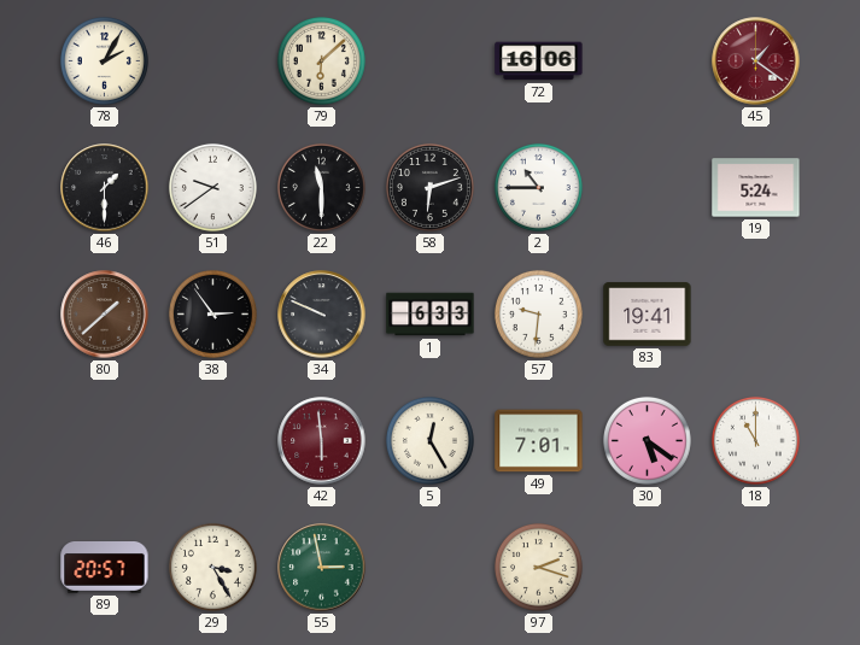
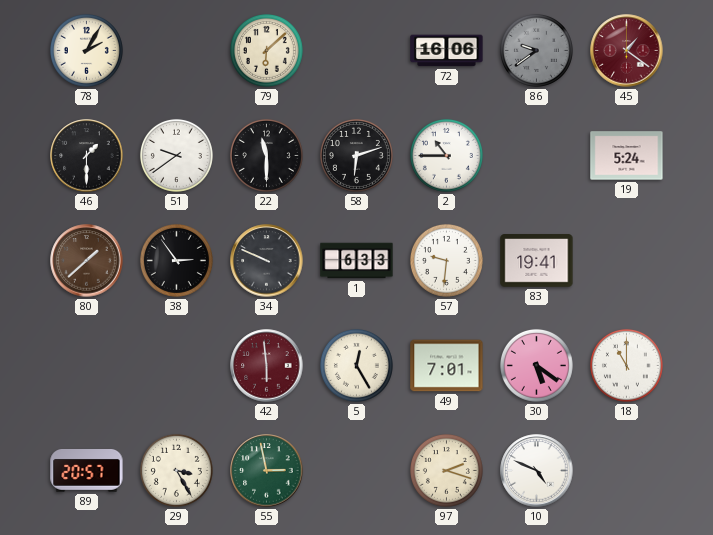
86: none -> 9:39 (536, 50)
10: none -> 4:49 (537, 471)
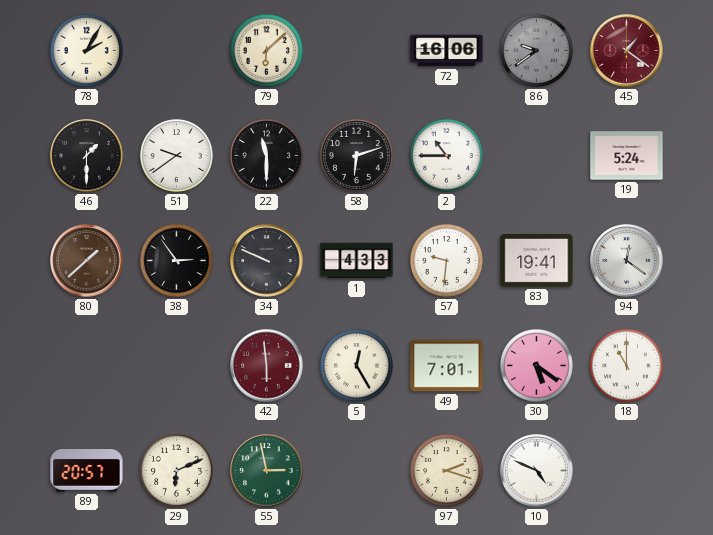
1: 6:33 -> 4:33 (357, 261)
94: none -> 12:21 (627, 261)
29: 3:25 -> 6:11 (176, 470)
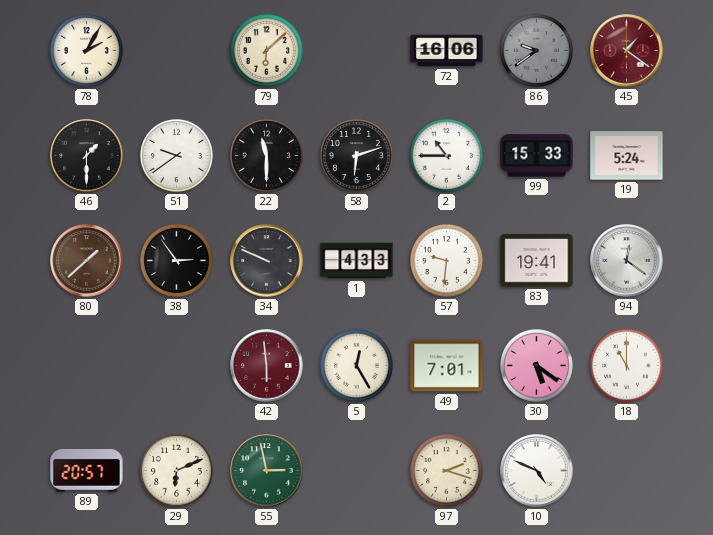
99: none -> 15:33 (537, 156)
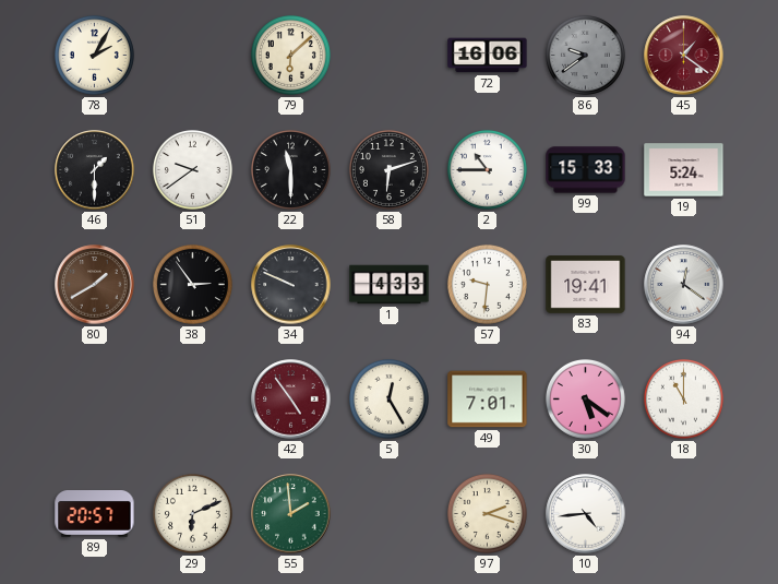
80: 1:38 -> 1:40 (95, 285)
42: 5:59 -> 4:54 (291, 400)
55: 2:58 -> 1:59 (291, 514)
10: 4:49 -> 4:44 (586, 514)
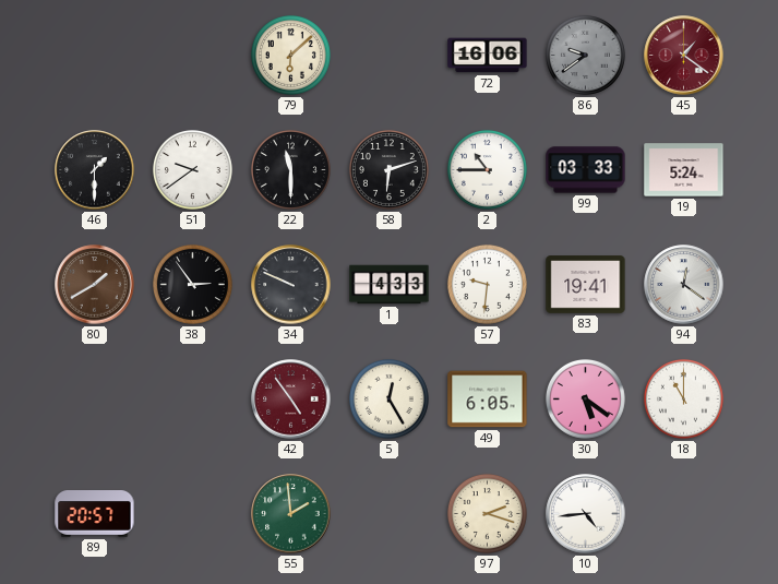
78: 2:05 -> none (94, 55)
99: 15:33 -> 03:33 (586, 170)
49: 7:01 -> 6:05 (488, 400)
29: 6:11 -> none (192, 513)
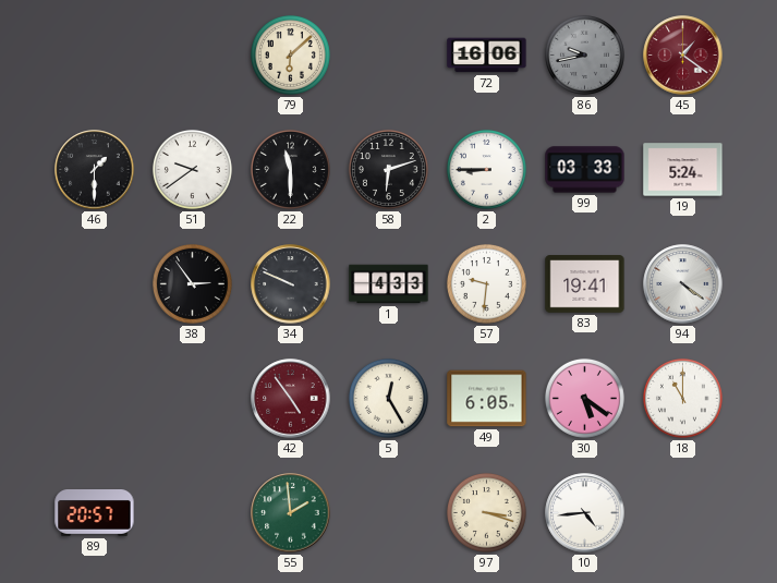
86: 9:39 -> 9:43 (584, 54)
2: 10:45 -> 8:45 (486, 169)
80: 1:40 -> none (95, 285)
94: 12:21 -> 4:21 (683, 284)
97: 2:18 -> 3:18 (486, 512)
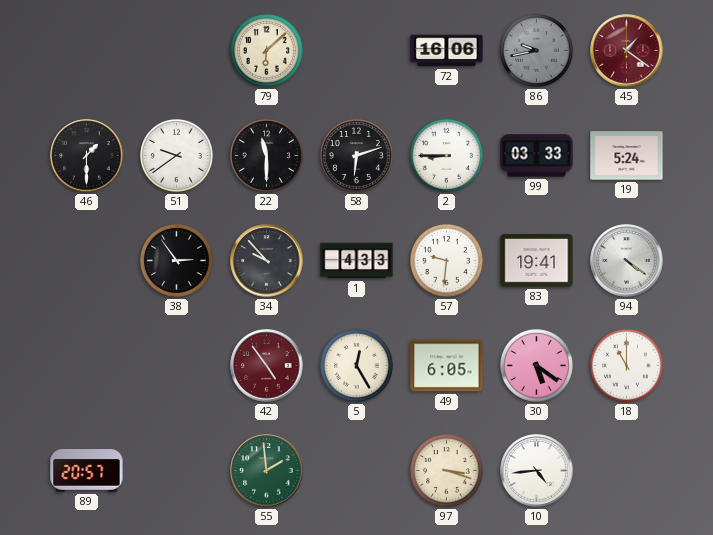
34: 9:49 -> 9:53 (267, 261)
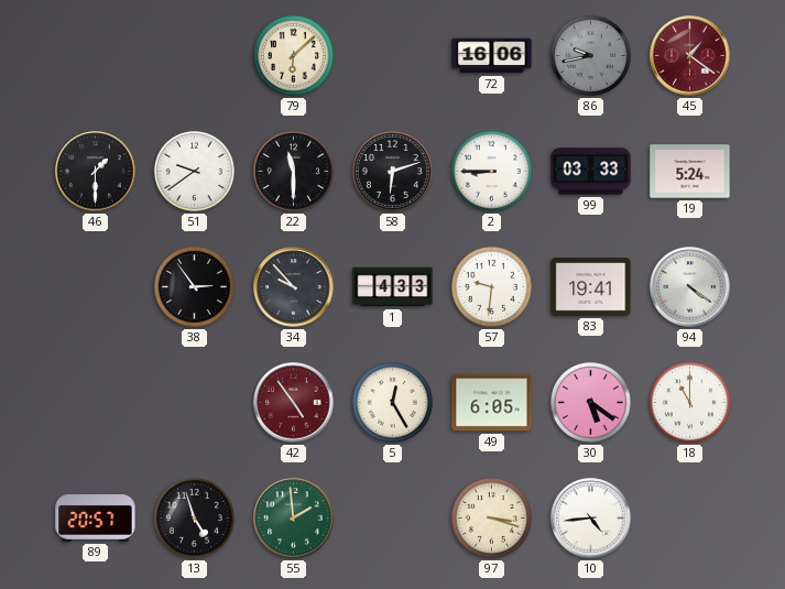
13: none -> 4:57 (194, 517)
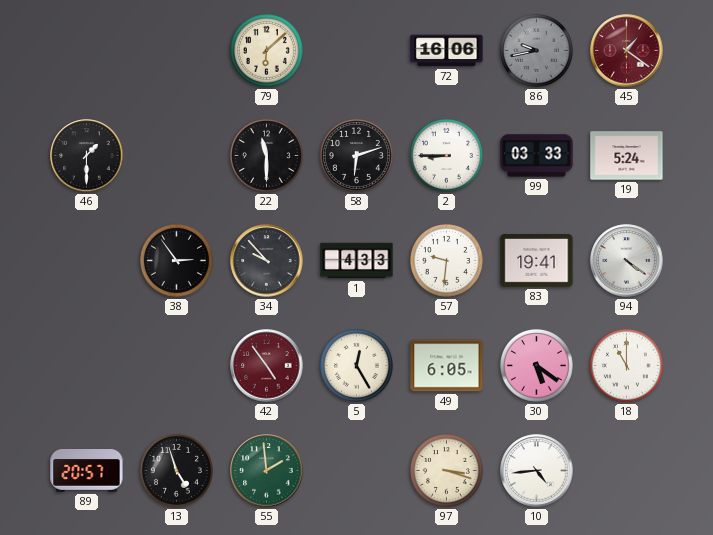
51: 9:39 -> none (194, 171)
